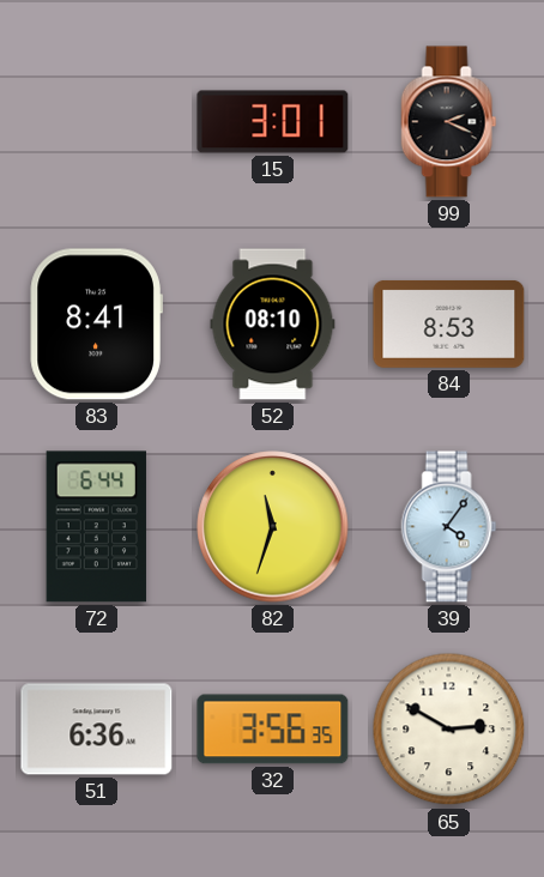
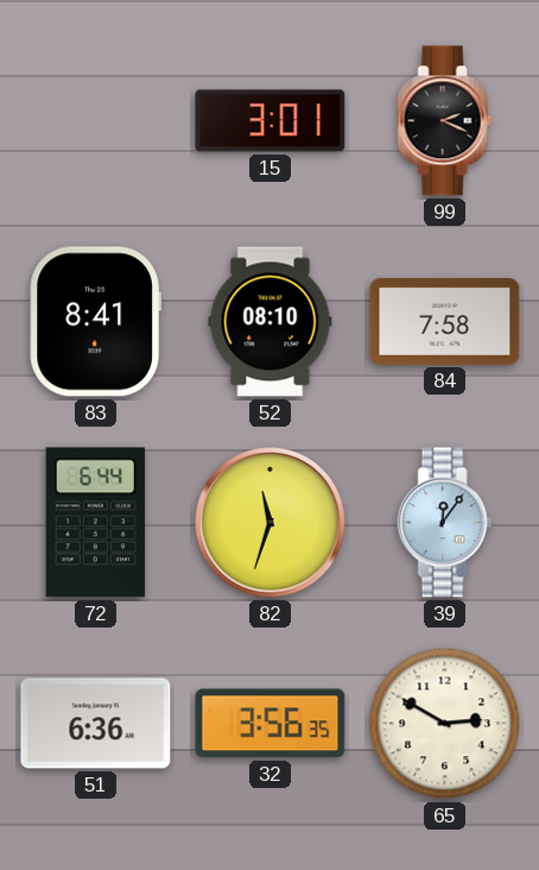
84: 8:53 -> 7:58 (445, 321)
39: 4:06 -> 12:06 (445, 523)
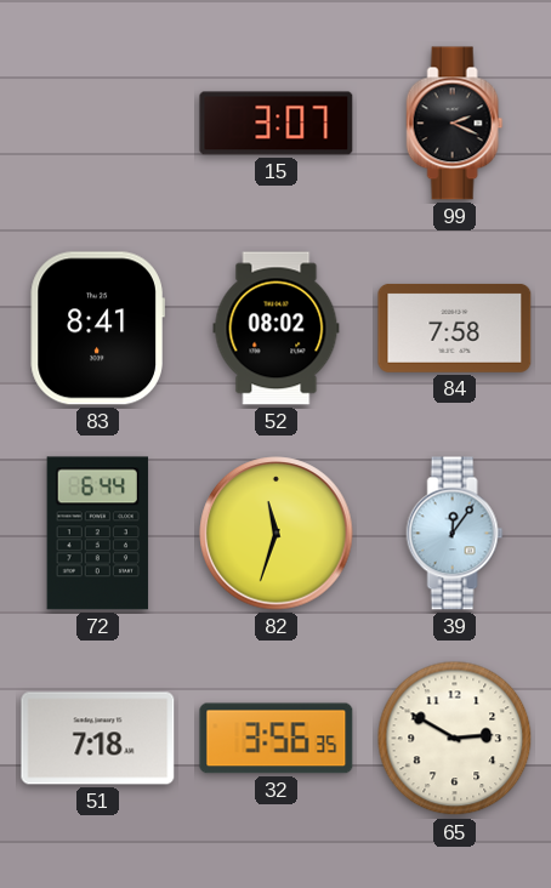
15: 3:01 -> 3:07 (277, 124)
52: 08:10 -> 08:02 (277, 329)
51: 6:36 -> 7:18 (98, 739)
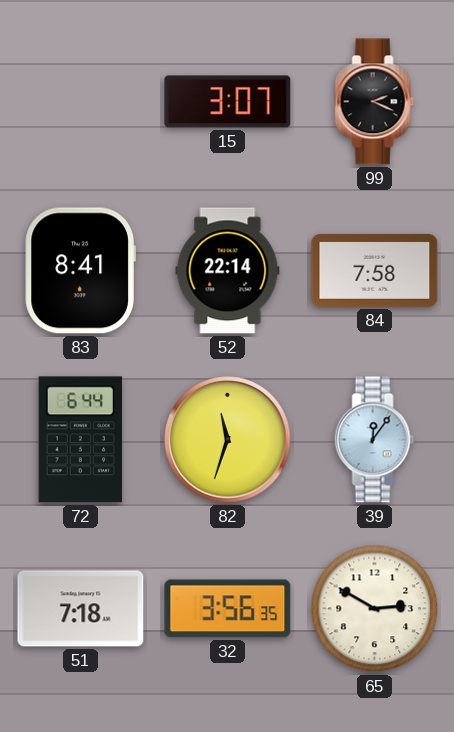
52: 08:02 -> 22:14 (228, 271)
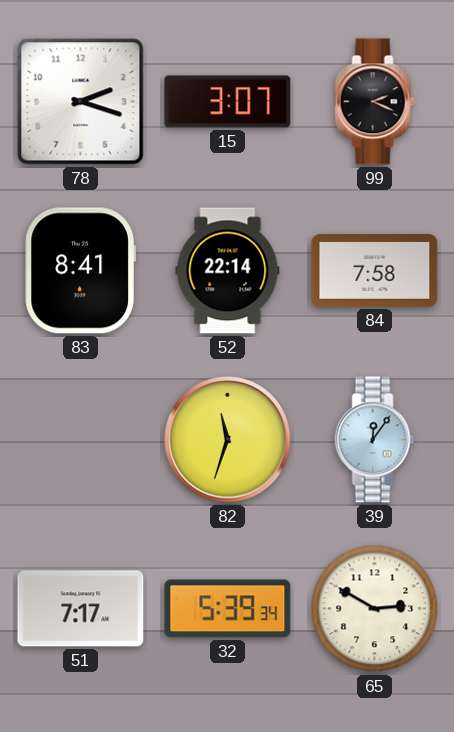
78: none -> 2:18 (81, 102)
72: 6:44 -> none (80, 440)
51: 7:18 -> 7:17 (81, 609)
32: 3:56 -> 5:39 (228, 609)
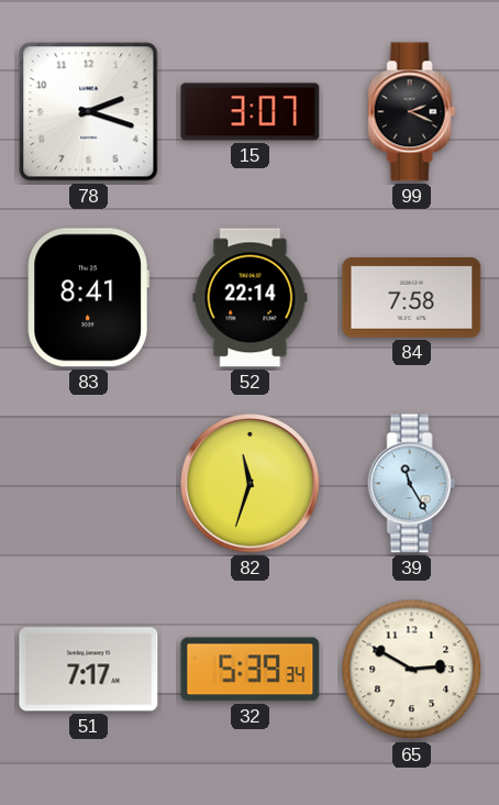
39: 12:06 -> 11:25 (412, 484)
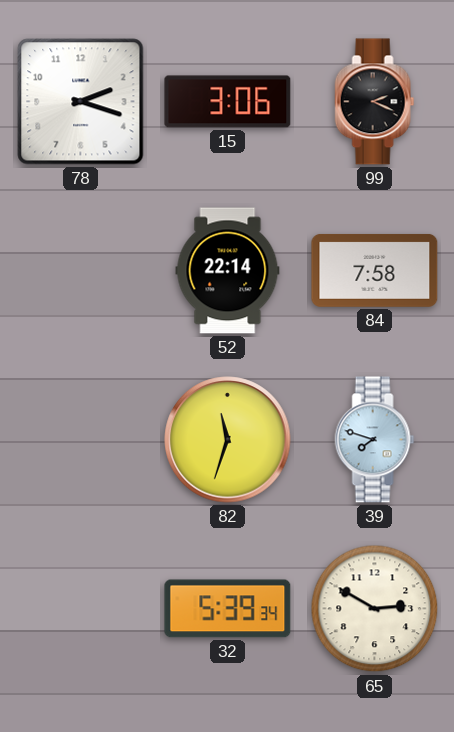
15: 3:07 -> 3:06 (228, 102)
83: 8:41 -> none (88, 298)
39: 11:25 -> 7:48 (375, 440)
51: 7:17 -> none (89, 670)
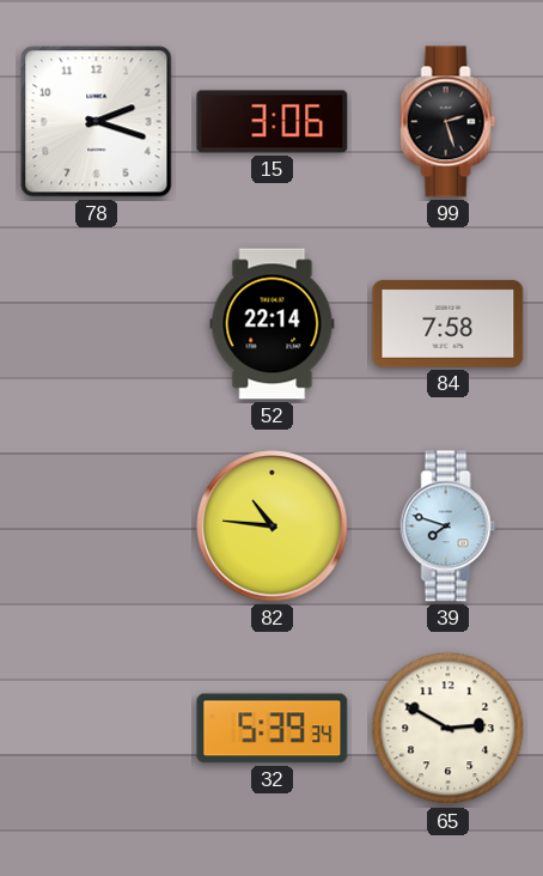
99: 2:19 -> 2:27 (449, 122)
82: 11:33 -> 10:46 (273, 527)
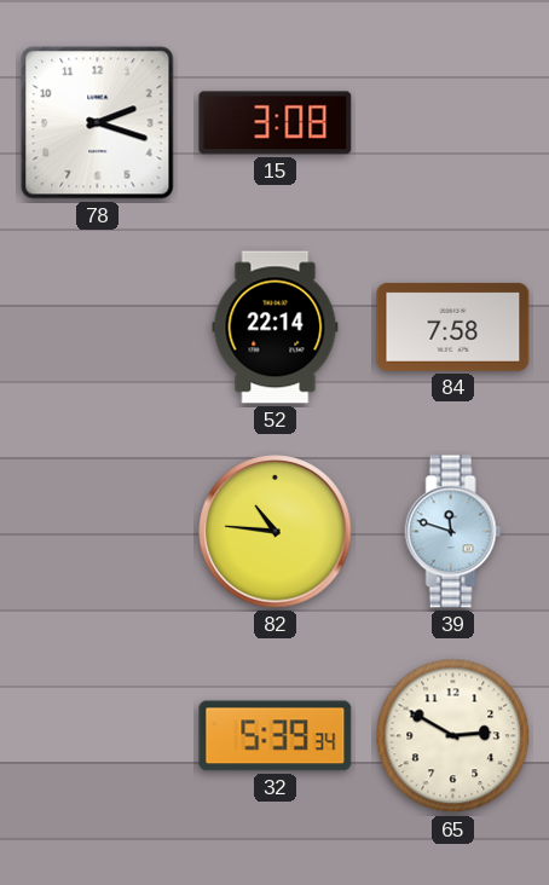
15: 3:06 -> 3:08 (276, 123)
99: 2:27 -> none (449, 122)
39: 7:48 -> 11:48 (453, 532)
